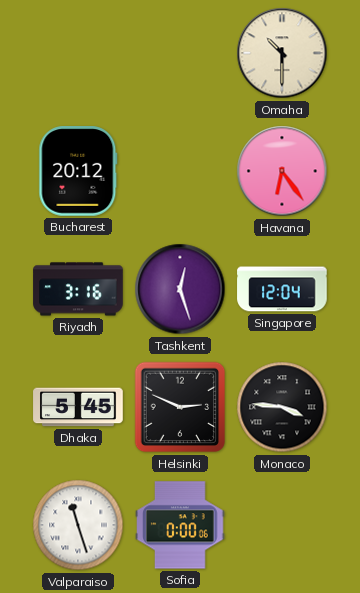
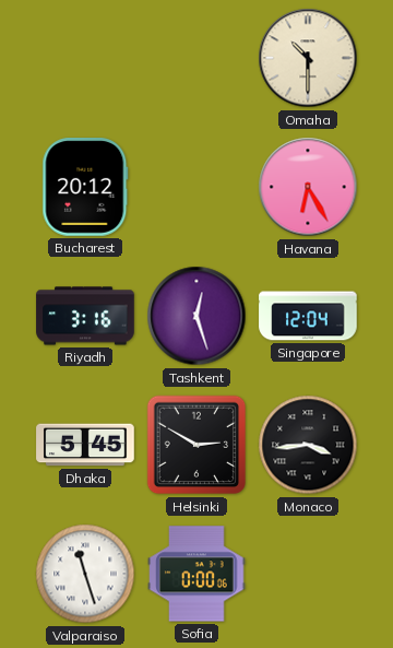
Havana: 6:24 -> 6:25 (308, 187)
Helsinki: 2:49 -> 2:50 (196, 445)
Monaco: 3:46 -> 3:44 (308, 445)
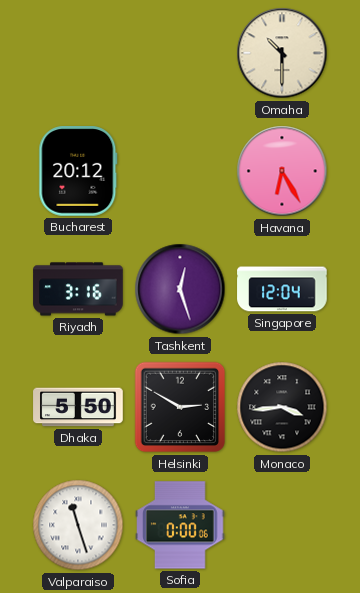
Dhaka: 5:45 -> 5:50 (78, 407)
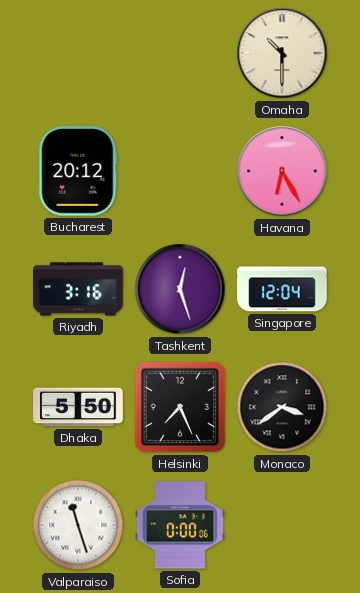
Helsinki: 2:50 -> 7:26 (180, 407)
Monaco: 3:44 -> 3:39 (282, 407)
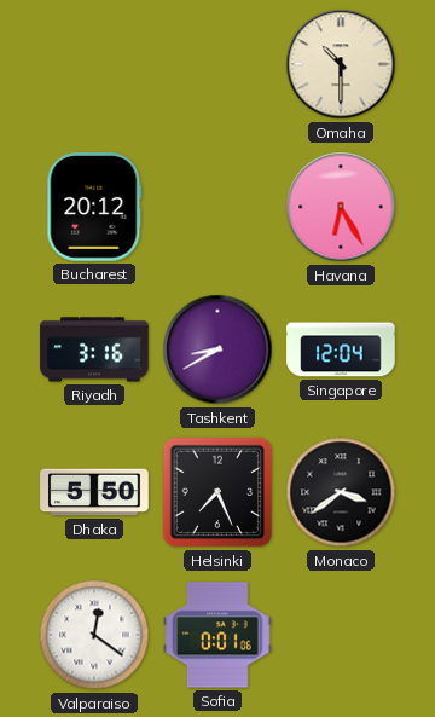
Tashkent: 12:27 -> 8:40 (217, 349)
Valparaiso: 11:27 -> 12:21 (94, 635)
Sofia: 0:00 -> 0:01 (217, 635)
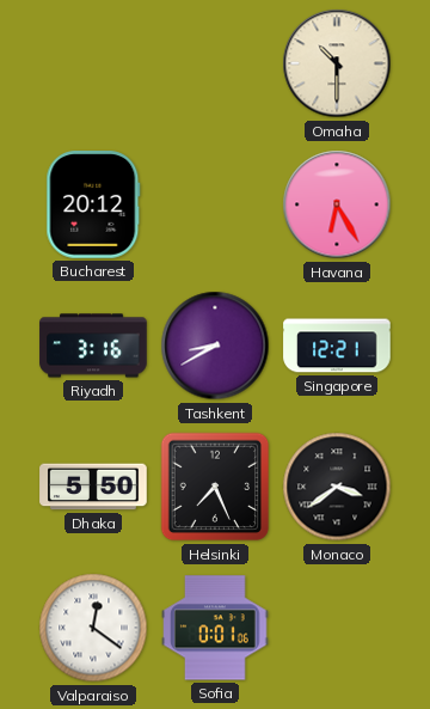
Singapore: 12:04 -> 12:21 (337, 346)
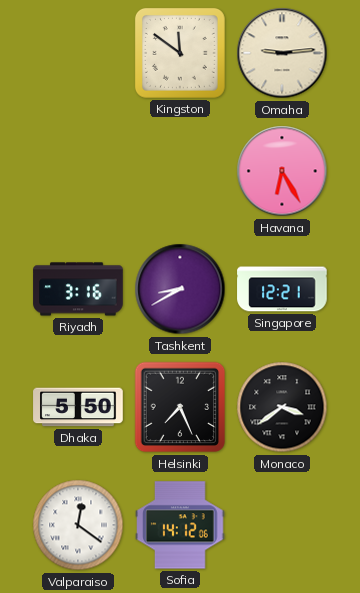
Kingston: none -> 11:51 (180, 53)
Omaha: 10:30 -> 9:14 (282, 53)
Bucharest: 20:12 -> none (93, 204)
Sofia: 0:01 -> 14:12 (180, 525)
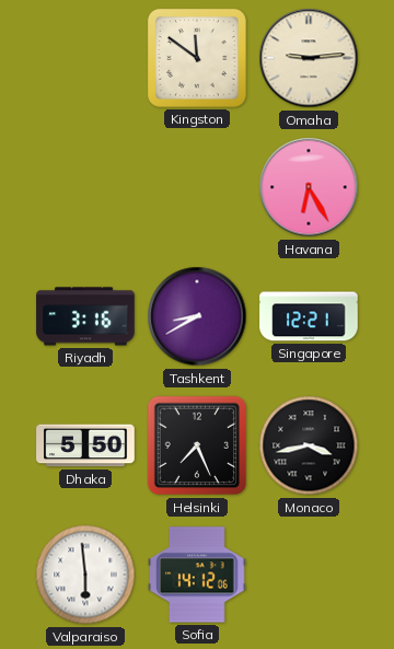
Monaco: 3:39 -> 3:43 (309, 445)
Valparaiso: 12:21 -> 5:59 (85, 575)
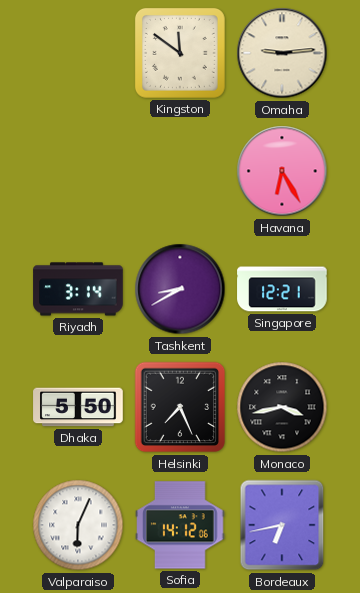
Riyadh: 3:16 -> 3:14 (78, 289)
Valparaiso: 5:59 -> 6:04 (78, 525)
Bordeaux: none -> 6:43 (282, 525)
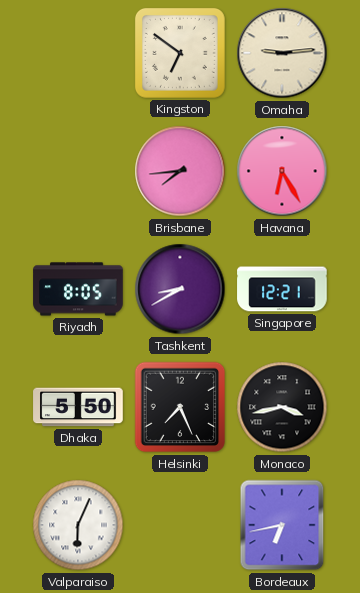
Kingston: 11:51 -> 6:51 (180, 53)
Brisbane: none -> 7:44 (180, 171)
Riyadh: 3:14 -> 8:05 (78, 289)
Sofia: 14:12 -> none (180, 525)
